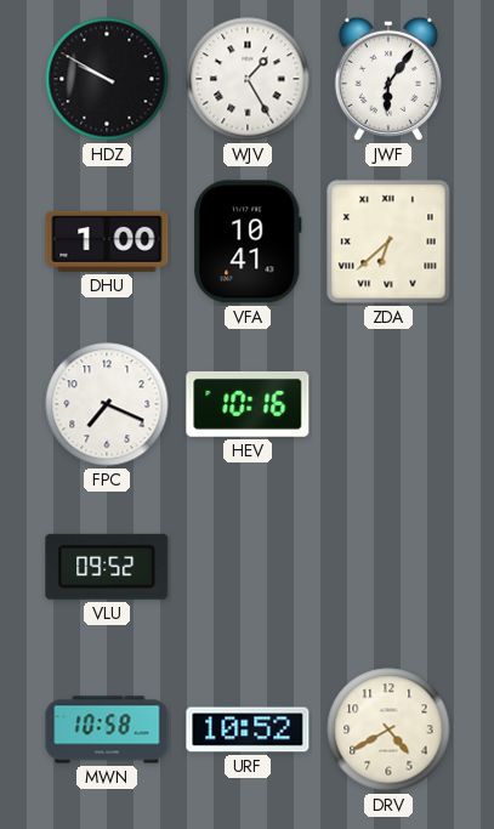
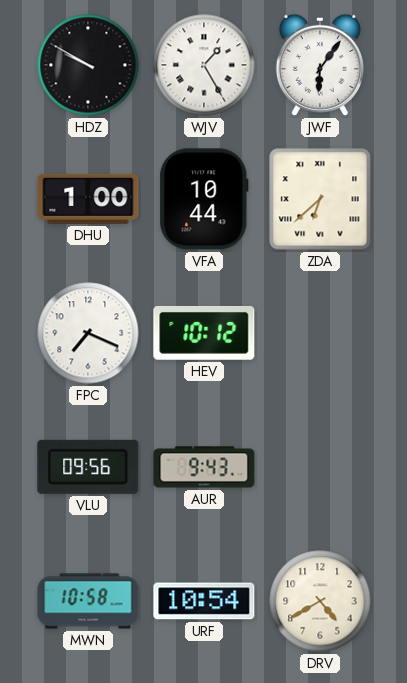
VFA: 10:41 -> 10:44 (204, 199)
HEV: 10:16 -> 10:12 (204, 333)
VLU: 09:52 -> 09:56 (88, 467)
AUR: none -> 9:43 (204, 467)
URF: 10:52 -> 10:54 (204, 601)
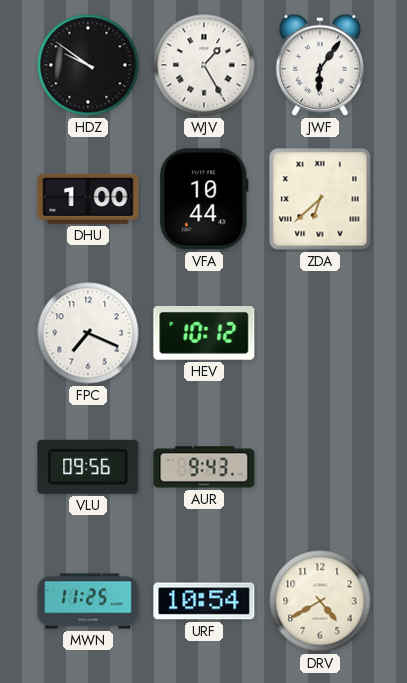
HDZ: 9:50 -> 9:51 (88, 65)
MWN: 10:58 -> 11:25 (88, 601)
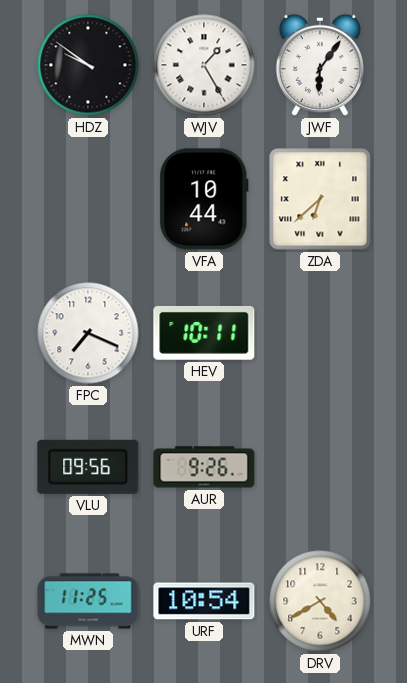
DHU: 1:00 -> none (88, 199)
HEV: 10:12 -> 10:11 (204, 333)
AUR: 9:43 -> 9:26 (204, 467)
